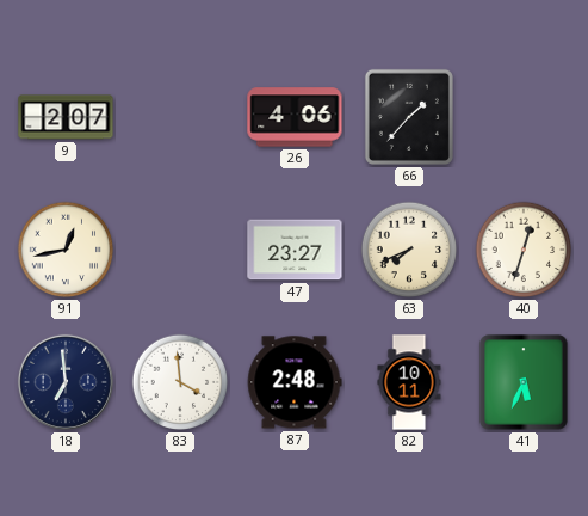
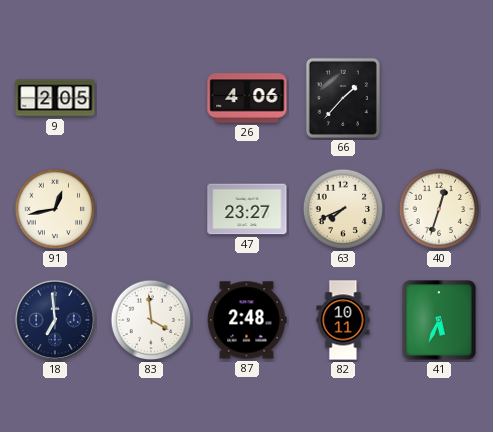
9: 2:07 -> 2:05 (55, 98)
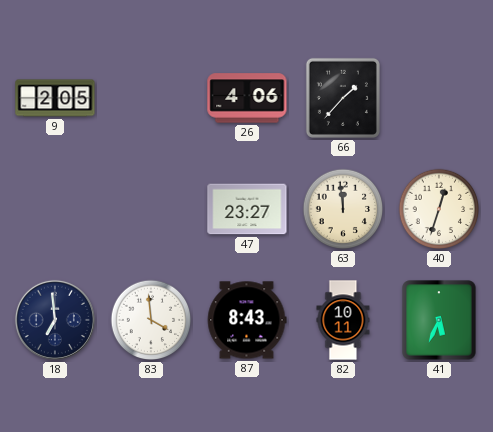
91: 12:43 -> none (55, 209)
63: 7:41 -> 11:59 (343, 209)
87: 2:48 -> 8:43 (247, 320)
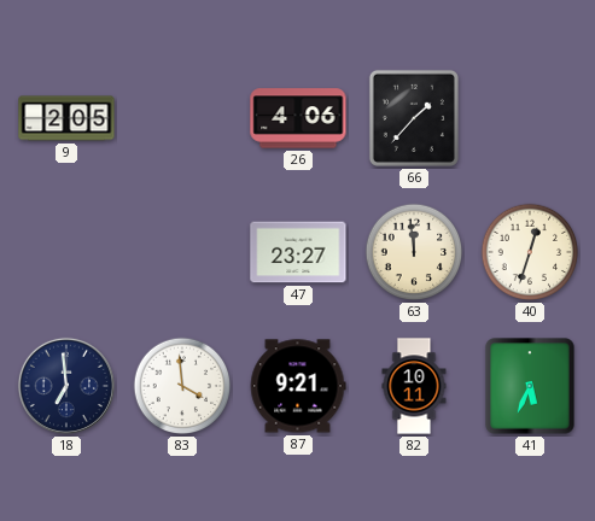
87: 8:43 -> 9:21 (298, 386)
